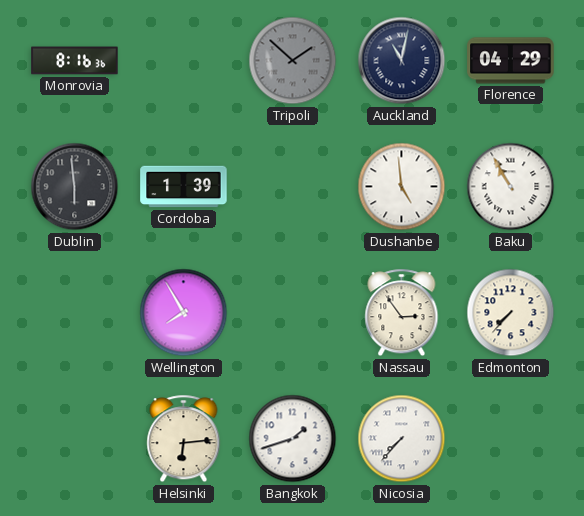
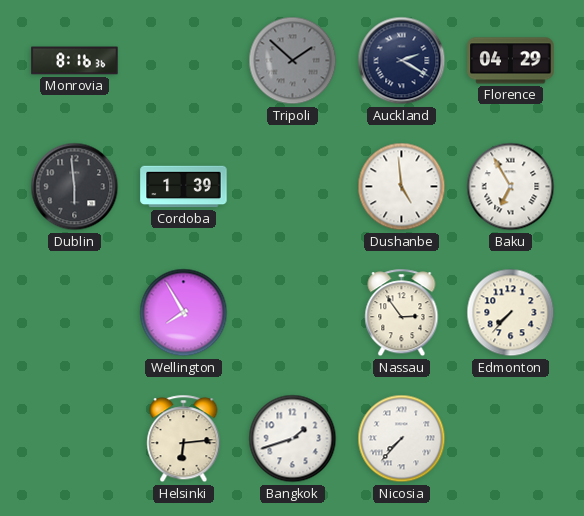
Auckland: 11:02 -> 2:20 (402, 61)
Baku: 10:55 -> 6:55 (511, 187)
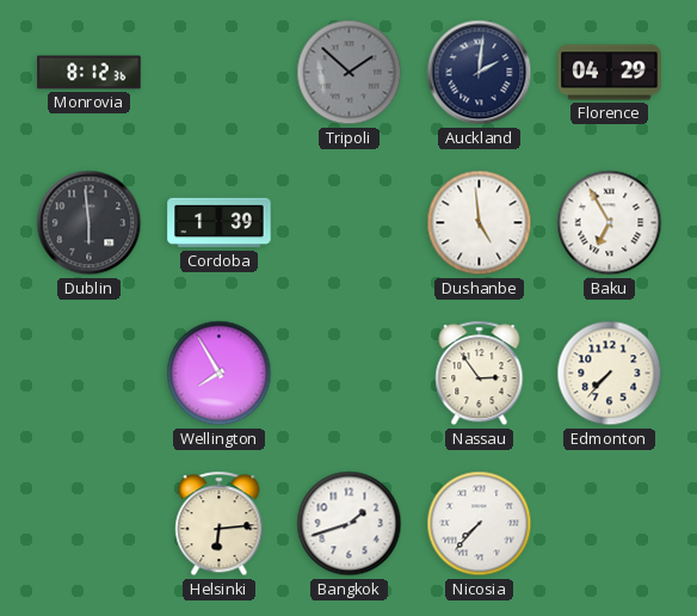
Monrovia: 8:16 -> 8:12 (90, 73)
Auckland: 2:20 -> 2:01 (480, 73)
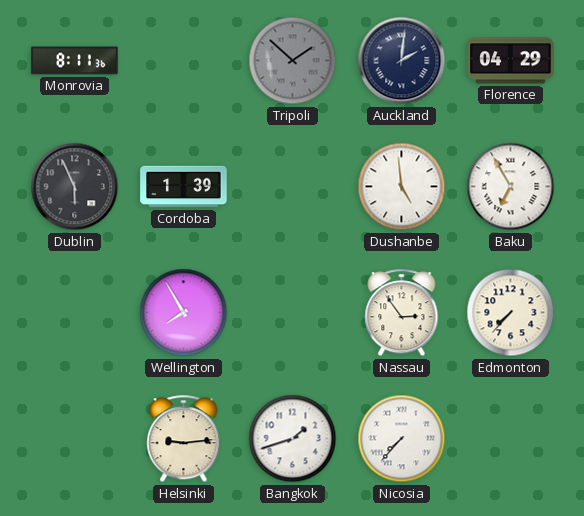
Monrovia: 8:12 -> 8:11 (75, 61)
Dublin: 5:59 -> 5:56 (75, 187)
Helsinki: 6:14 -> 9:14 (184, 439)
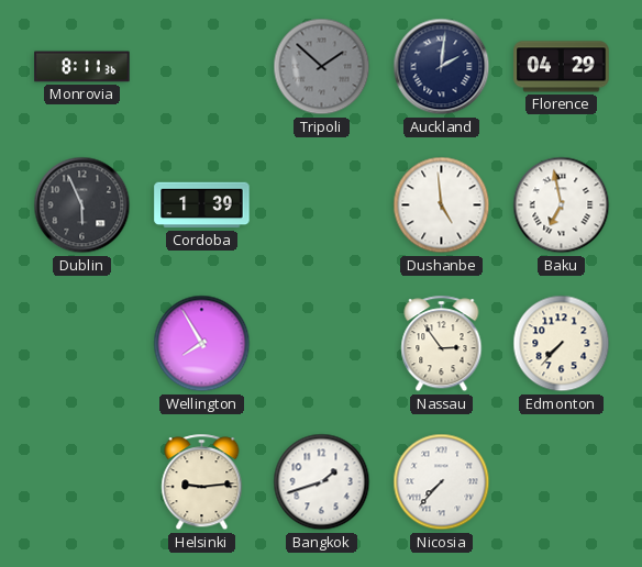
Baku: 6:55 -> 6:58 (562, 205)
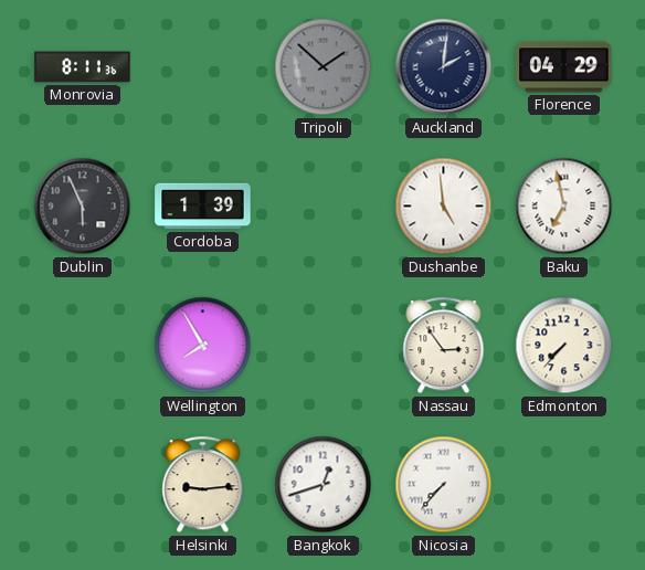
Bangkok: 1:42 -> 12:42 (324, 485)
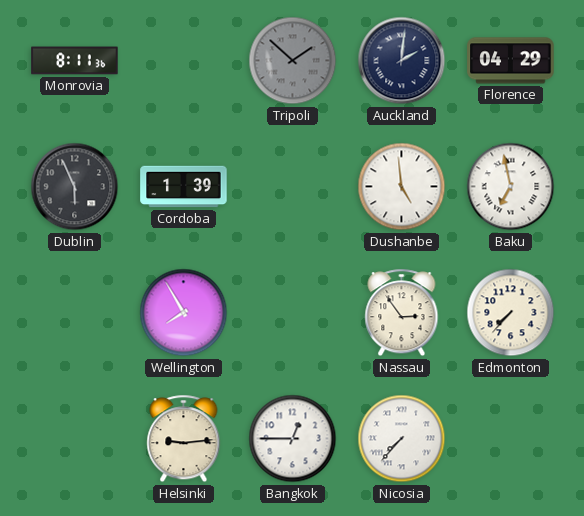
Bangkok: 12:42 -> 12:45 (293, 439)
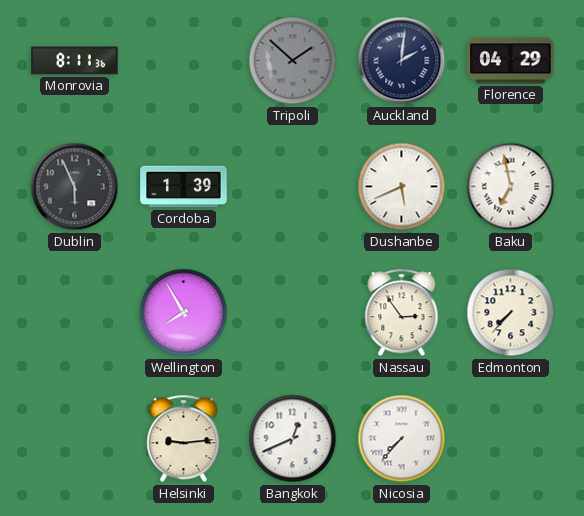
Dushanbe: 4:59 -> 5:41 (402, 187)
Bangkok: 12:45 -> 12:41 (293, 439)
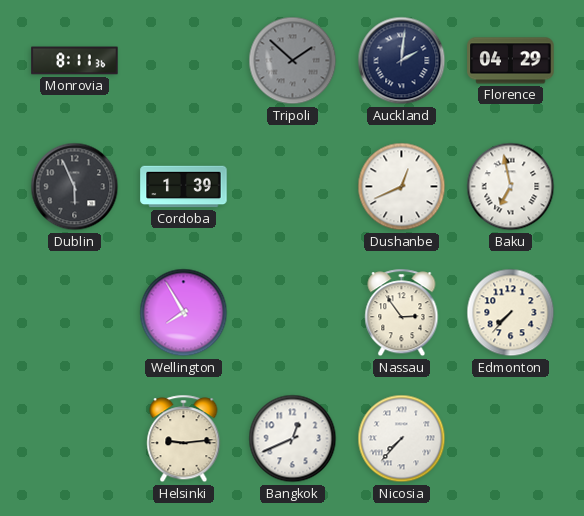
Dushanbe: 5:41 -> 12:41 (402, 187)
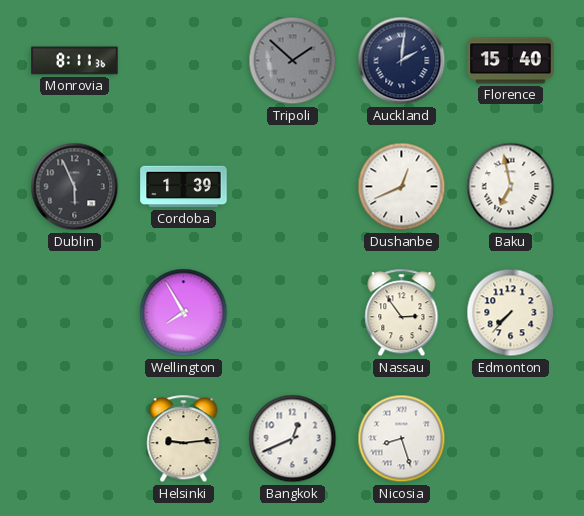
Florence: 04:29 -> 15:40 (511, 61)
Nicosia: 7:37 -> 8:27 (402, 439)
